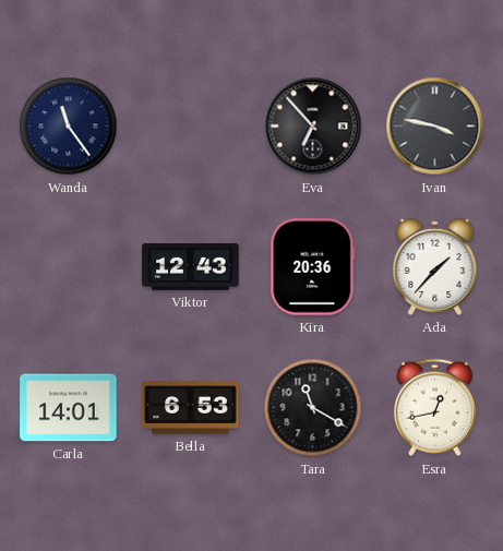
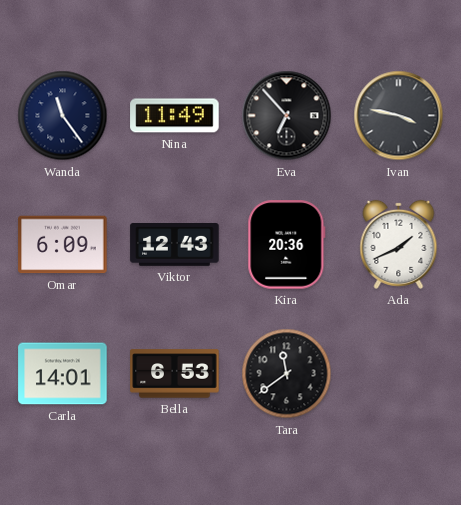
Nina: none -> 11:49 (175, 116)
Omar: none -> 6:09 (63, 245)
Ada: 1:37 -> 1:41 (399, 244)
Tara: 11:20 -> 11:39 (287, 374)
Esra: 12:43 -> none (434, 408)
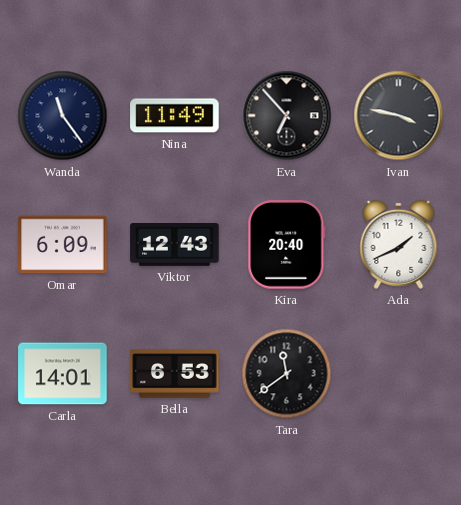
Kira: 20:36 -> 20:40 (287, 245)
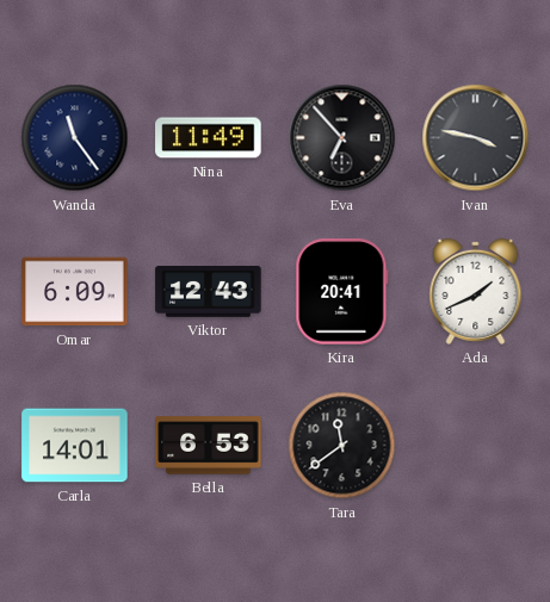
Kira: 20:40 -> 20:41 (342, 292)
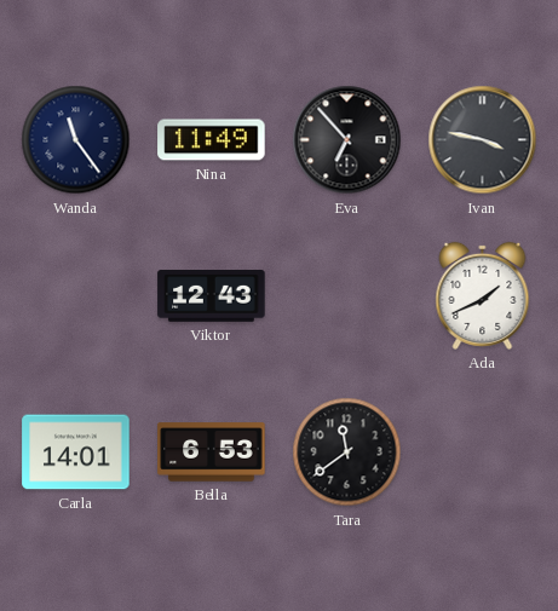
Omar: 6:09 -> none (75, 292)
Kira: 20:41 -> none (342, 292)
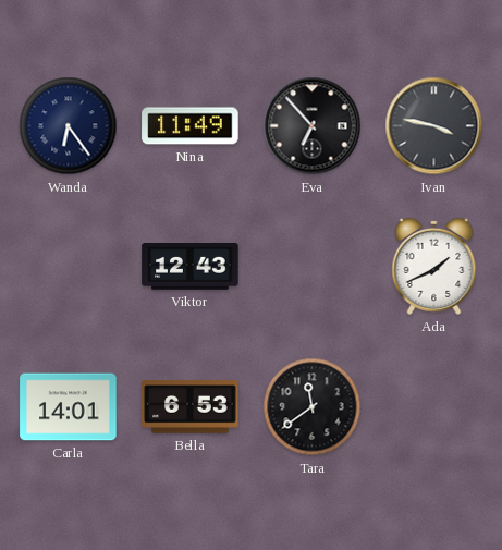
Wanda: 11:24 -> 6:24 (69, 126)
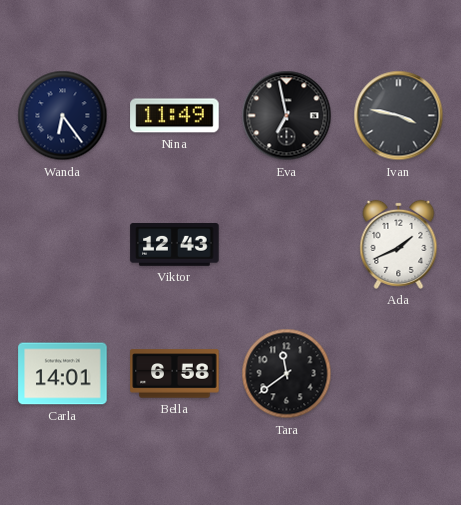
Eva: 6:53 -> 6:58 (287, 116)
Bella: 6:53 -> 6:58 (175, 374)
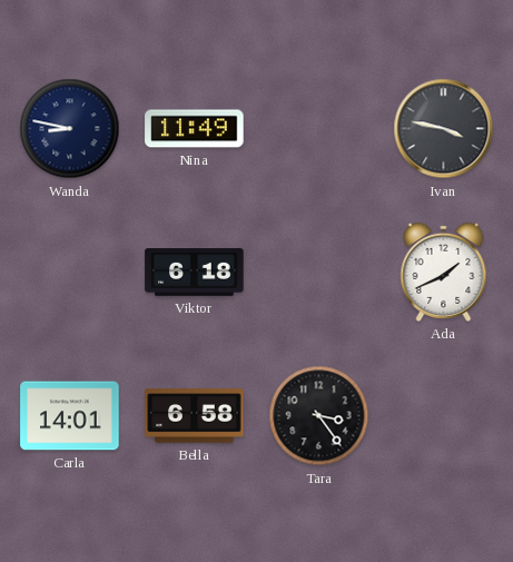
Wanda: 6:24 -> 8:47 (70, 129)
Eva: 6:58 -> none (287, 116)
Viktor: 12:43 -> 6:18 (195, 273)
Tara: 11:39 -> 3:24 (319, 416)
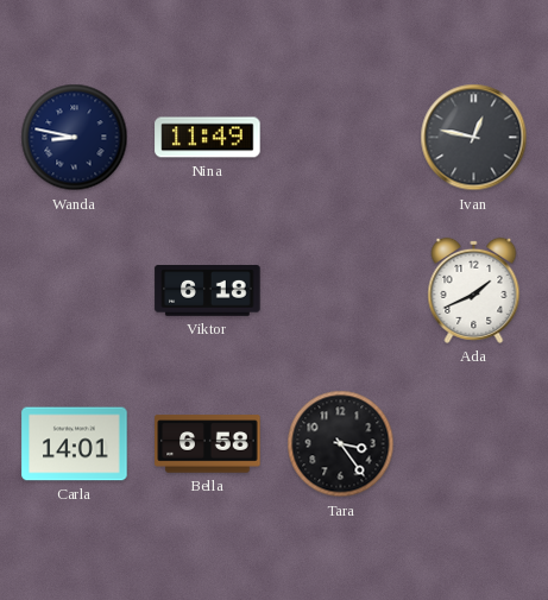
Ivan: 3:47 -> 12:47 (474, 138)
